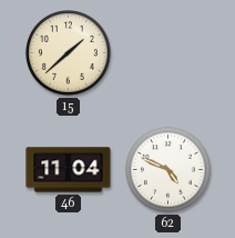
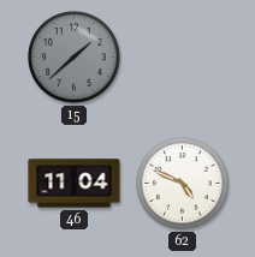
15 dial: cream -> grey (75, 58)
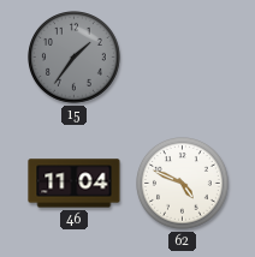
15: 1:38 -> 1:36 (75, 58)
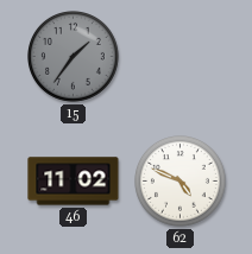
46: 11:04 -> 11:02 (74, 182)
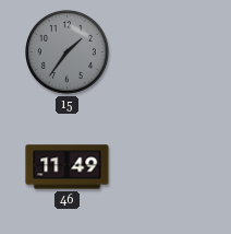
46: 11:02 -> 11:49 (68, 167)
62: 4:49 -> none (181, 182)
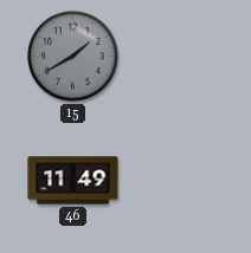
15: 1:36 -> 1:40 (73, 57)
